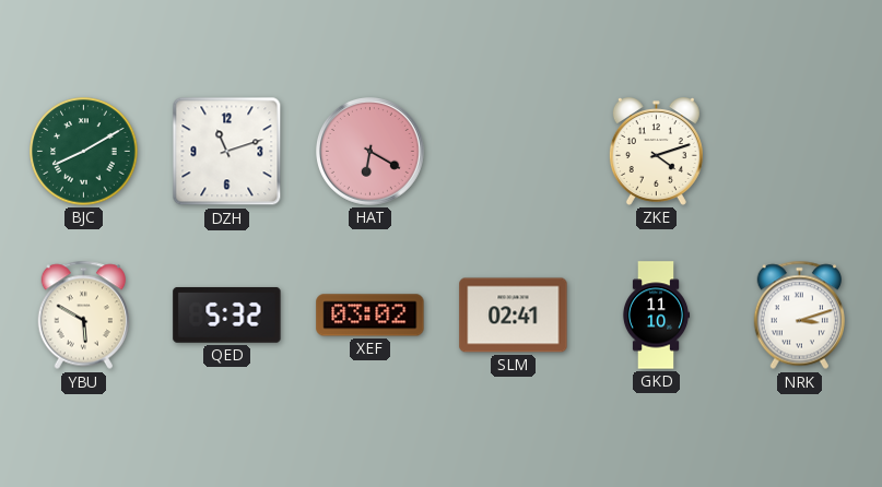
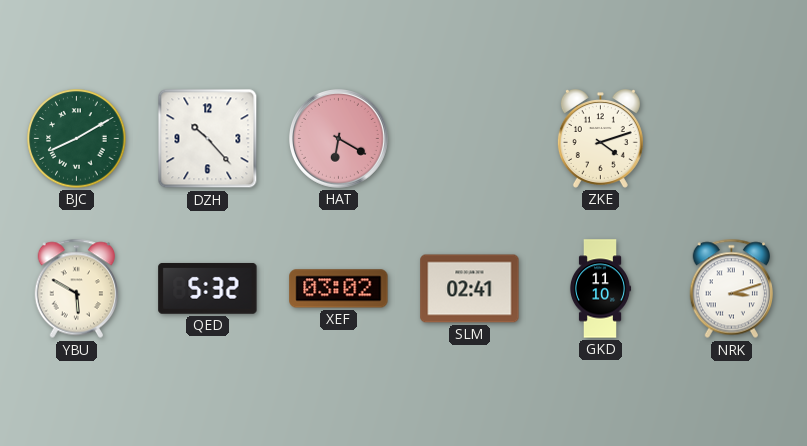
DZH: 11:12 -> 10:23 (208, 139)
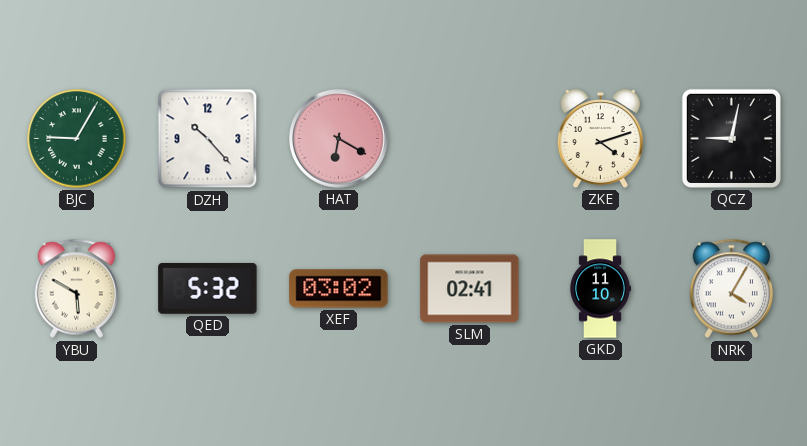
BJC: 8:10 -> 9:05 (77, 139)
QCZ: none -> 9:02 (731, 138)
NRK: 3:12 -> 4:05 (731, 289)
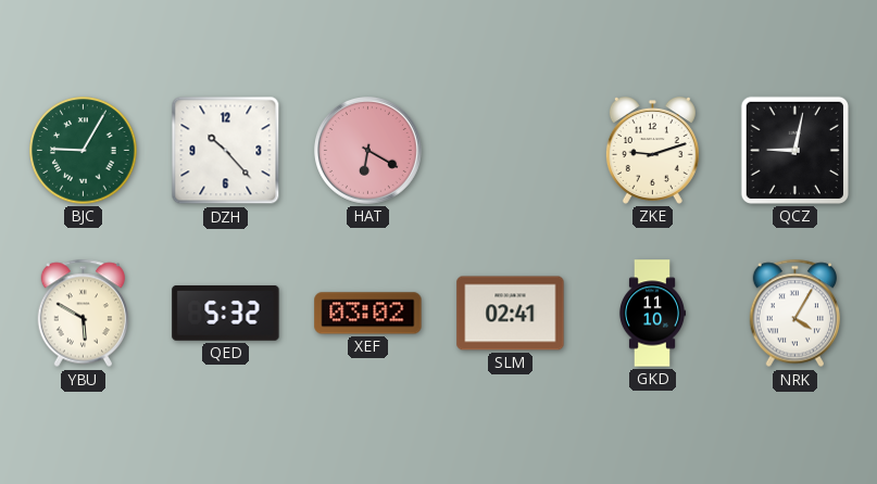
ZKE: 4:12 -> 9:12 (652, 151)
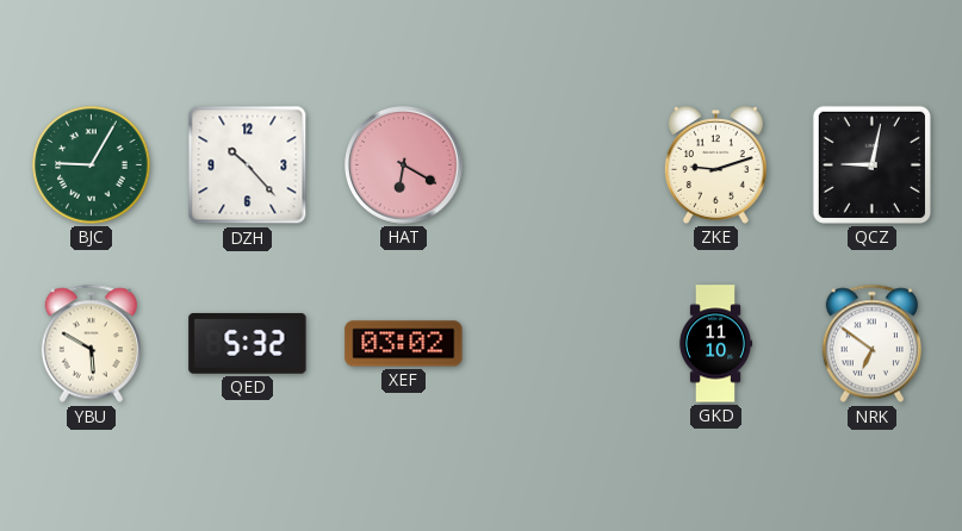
SLM: 02:41 -> none (511, 314)
NRK: 4:05 -> 6:51 (871, 344)
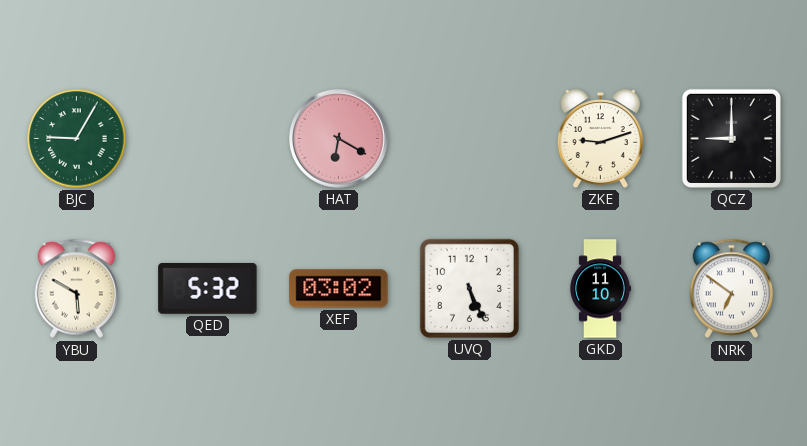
DZH: 10:23 -> none (248, 165)
QCZ: 9:02 -> 9:00 (731, 138)
UVQ: none -> 5:26 (469, 288)
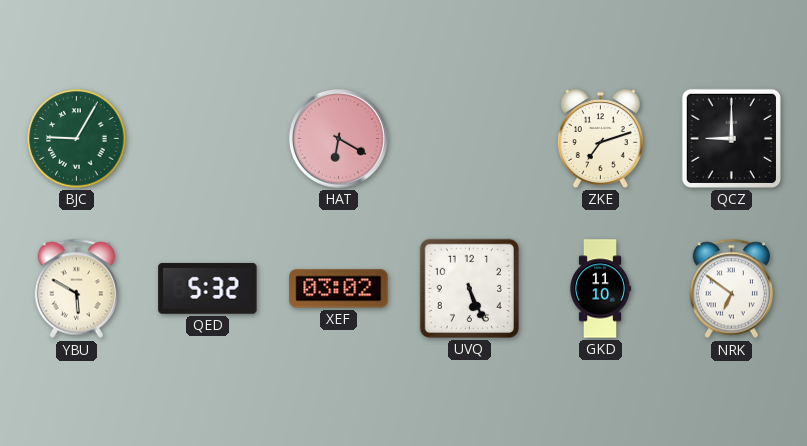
ZKE: 9:12 -> 7:12 (600, 139)
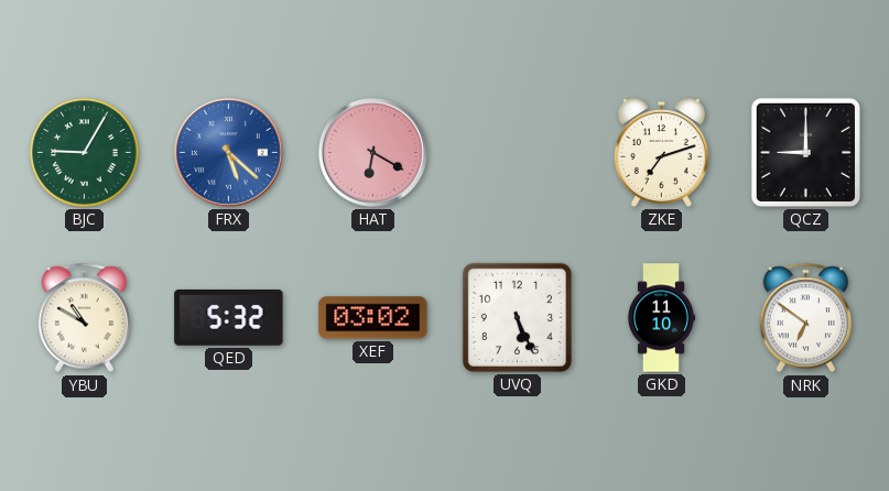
FRX: none -> 5:22 (229, 153)
YBU: 5:50 -> 10:50 (84, 318)
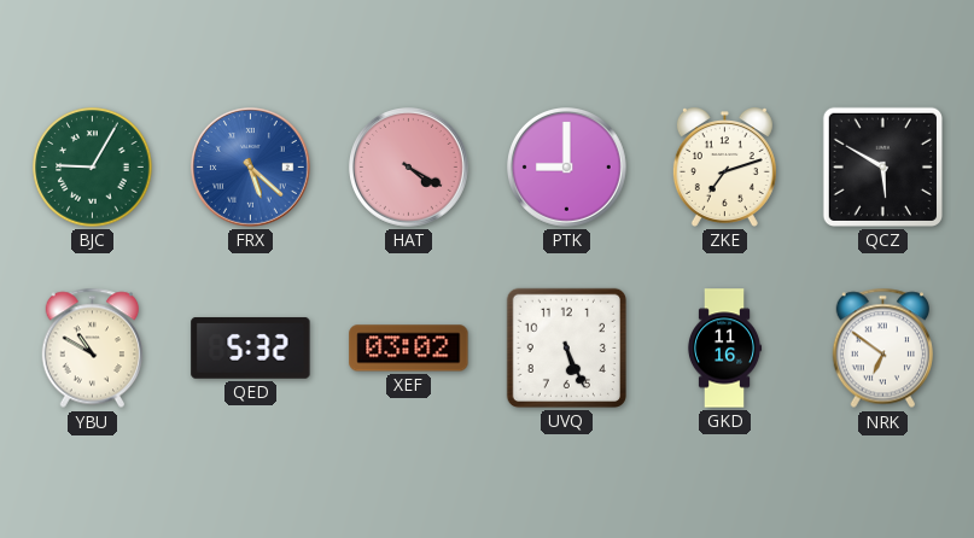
HAT: 6:20 -> 4:20 (409, 168)
PTK: none -> 9:00 (567, 168)
QCZ: 9:00 -> 5:50 (882, 166)
GKD: 11:10 -> 11:16 (724, 349)
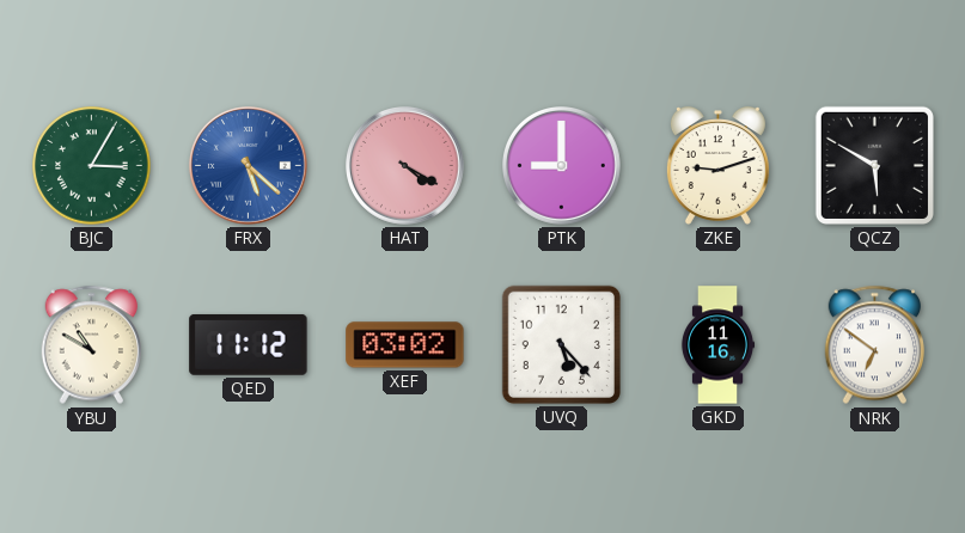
BJC: 9:05 -> 3:05 (92, 166)
ZKE: 7:12 -> 9:12 (717, 166)
QED: 5:32 -> 11:12 (249, 345)
UVQ: 5:26 -> 5:23 (561, 344)
